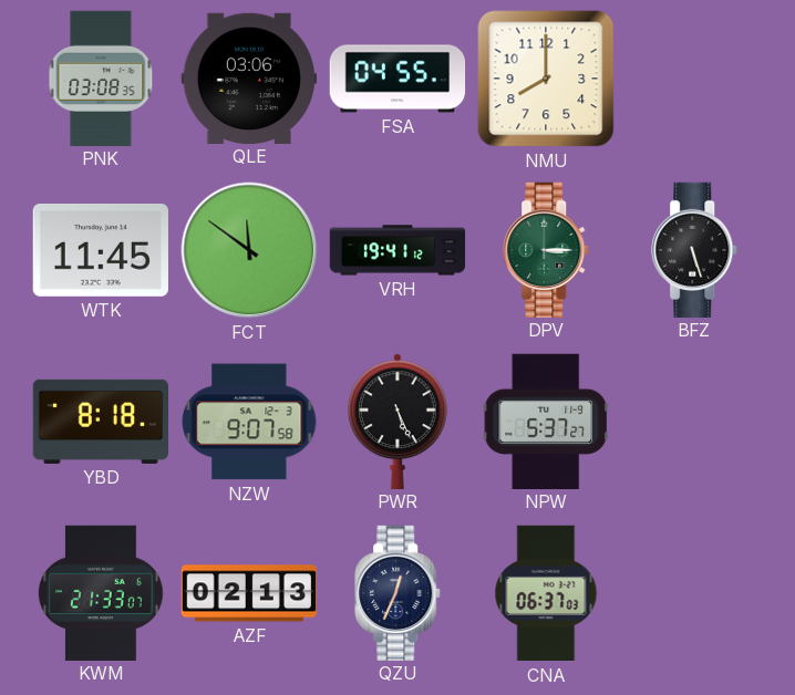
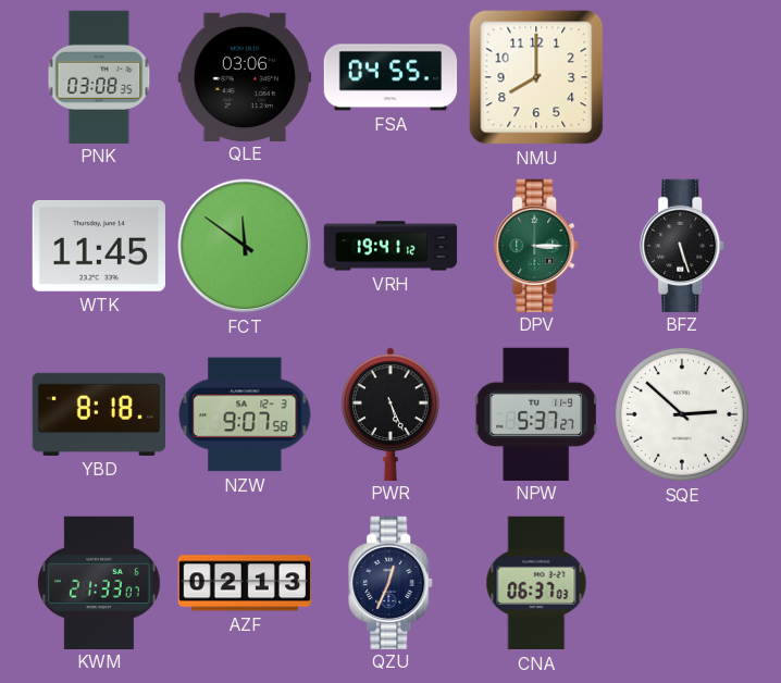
SQE: none -> 2:52 (682, 414)
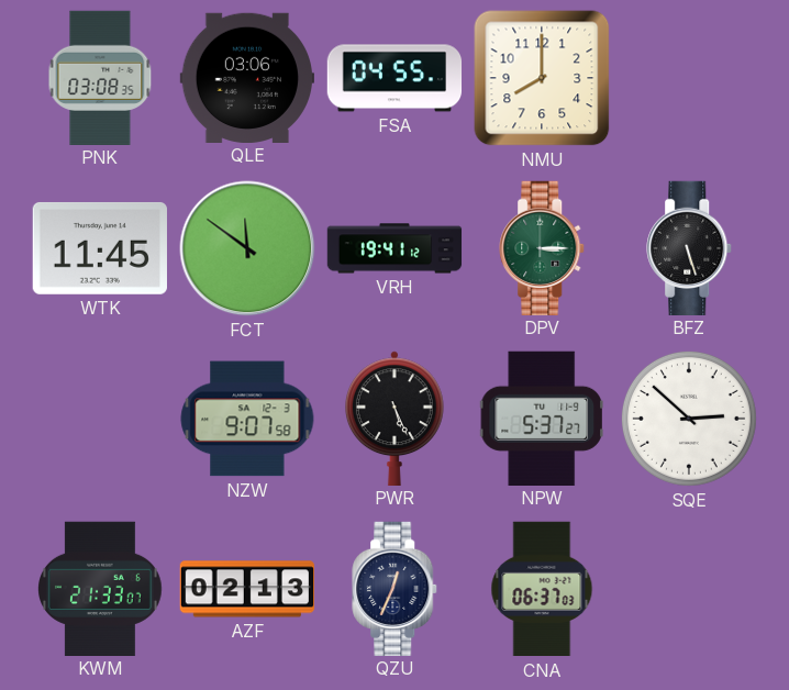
YBD: 8:18 -> none (98, 414)
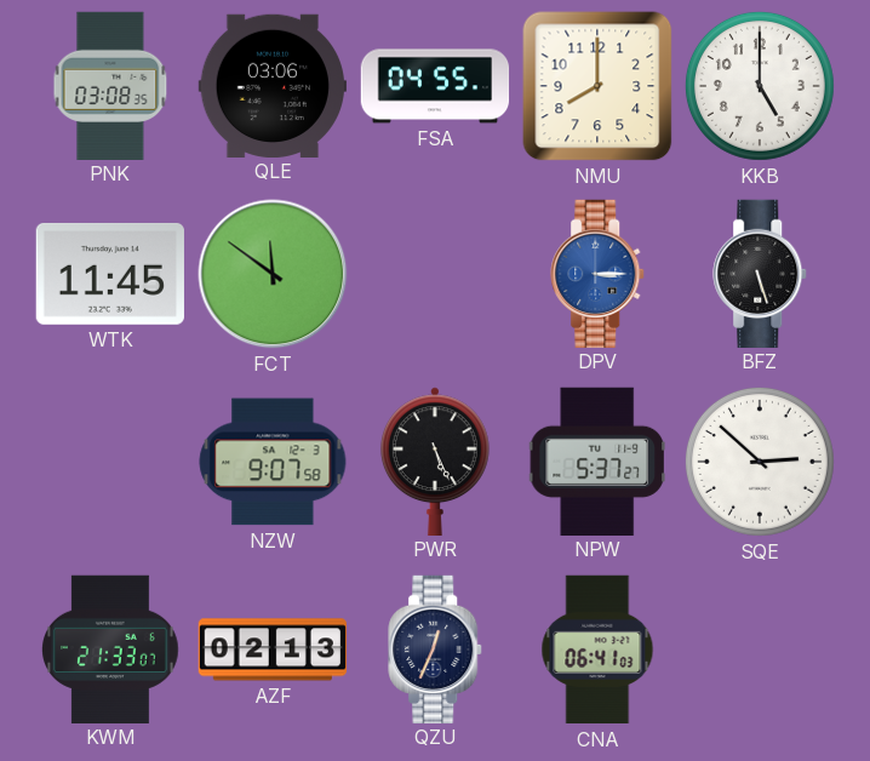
KKB: none -> 5:00 (760, 86)
VRH: 19:41 -> none (394, 248)
DPV dial: green -> blue (599, 273)
CNA: 06:37 -> 06:41 (597, 650)
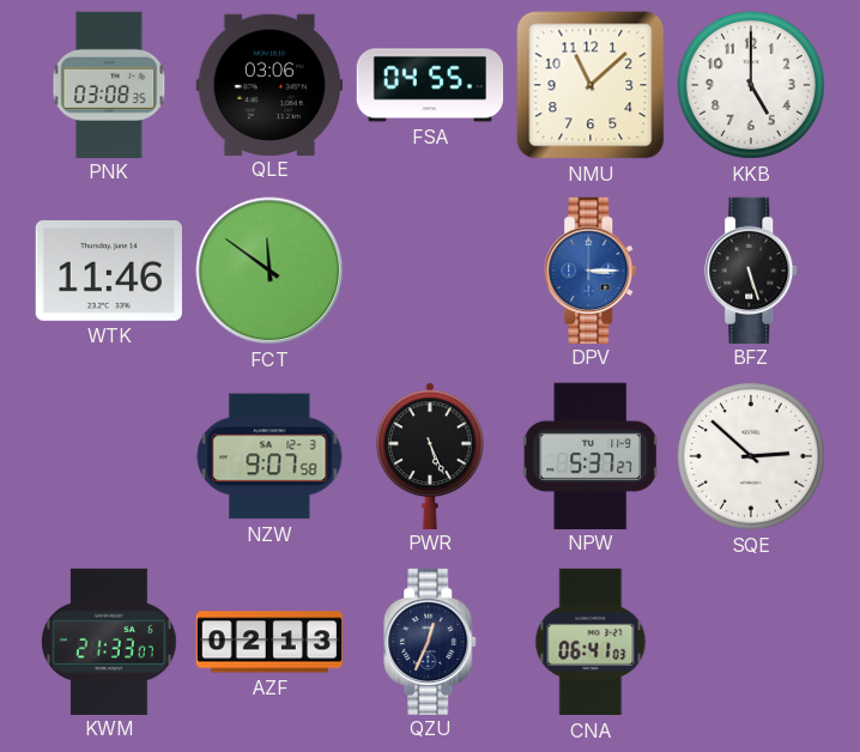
NMU: 8:00 -> 11:08 (591, 85)
WTK: 11:45 -> 11:46 (109, 271)
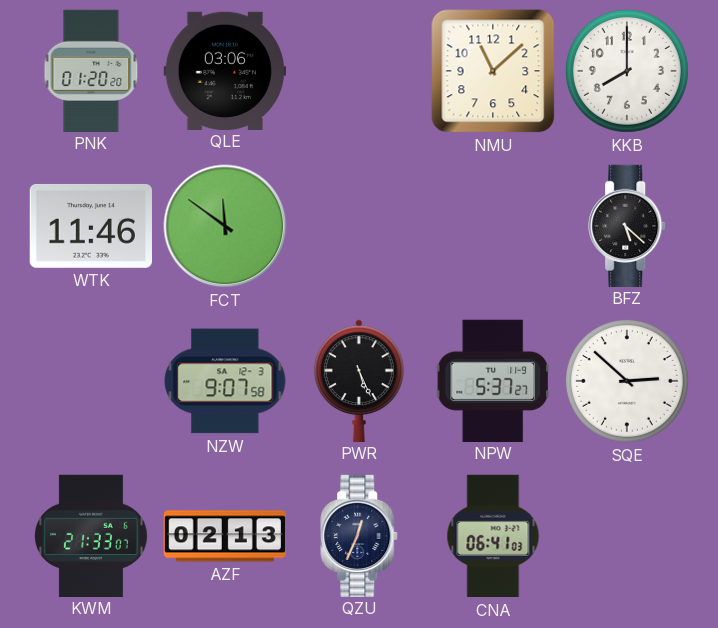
PNK: 03:08 -> 01:20 (91, 70)
FSA: 04:55 -> none (430, 85)
KKB: 5:00 -> 8:00 (627, 71)
DPV: 3:15 -> none (592, 269)
BFZ: 5:27 -> 5:22 (628, 225)
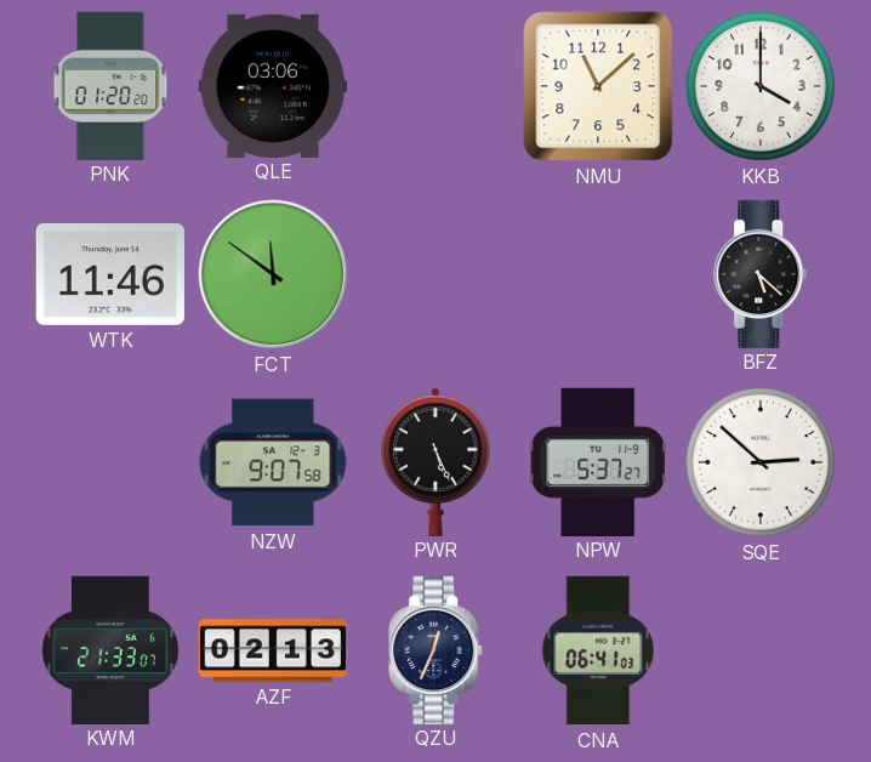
KKB: 8:00 -> 4:00 (761, 86)
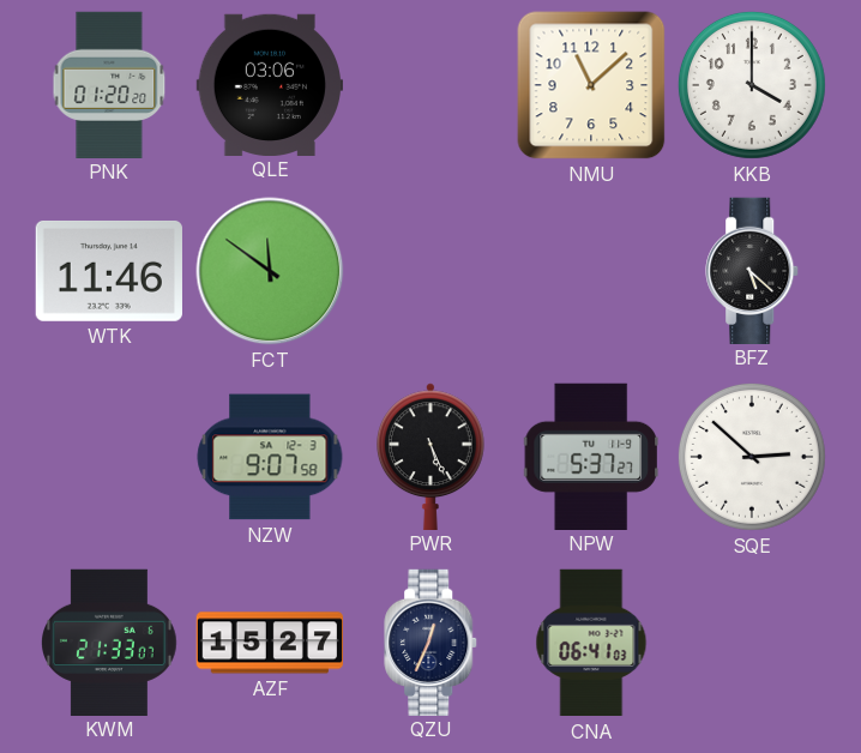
AZF: 02:13 -> 15:27 (269, 643)
